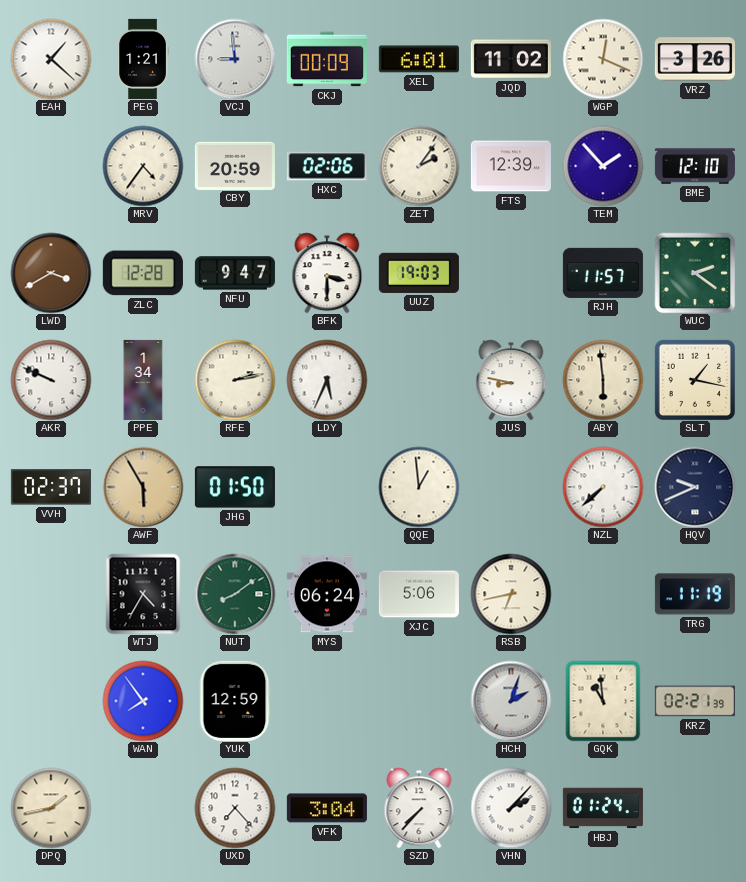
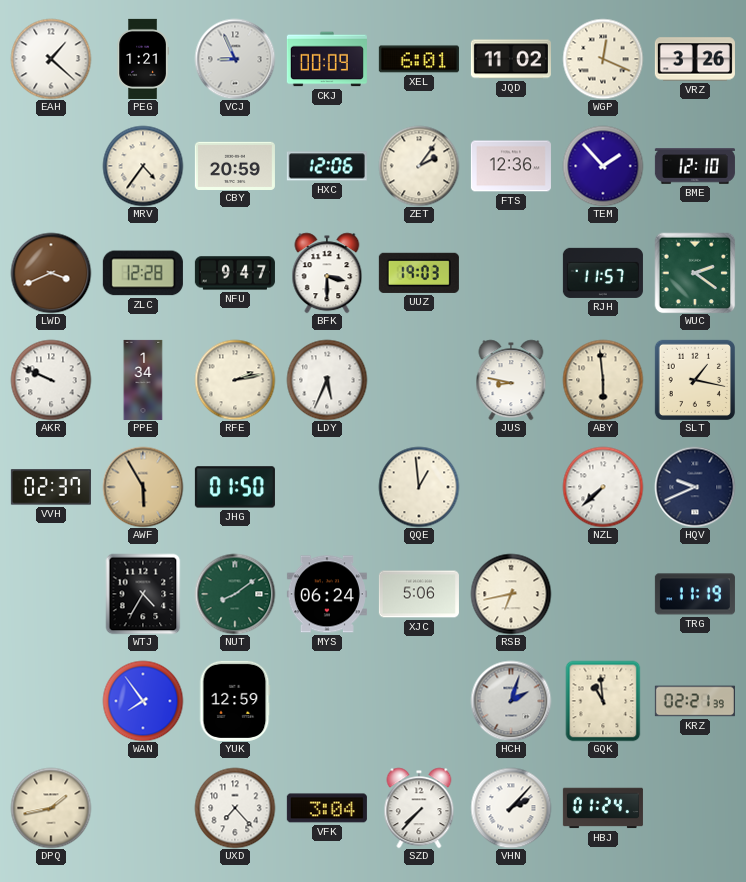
VCJ: 8:59 -> 8:56 (235, 59)
HXC: 02:06 -> 12:06 (327, 166)
FTS: 12:39 -> 12:36 (511, 166)
LWD: 3:40 -> 3:41 (51, 273)
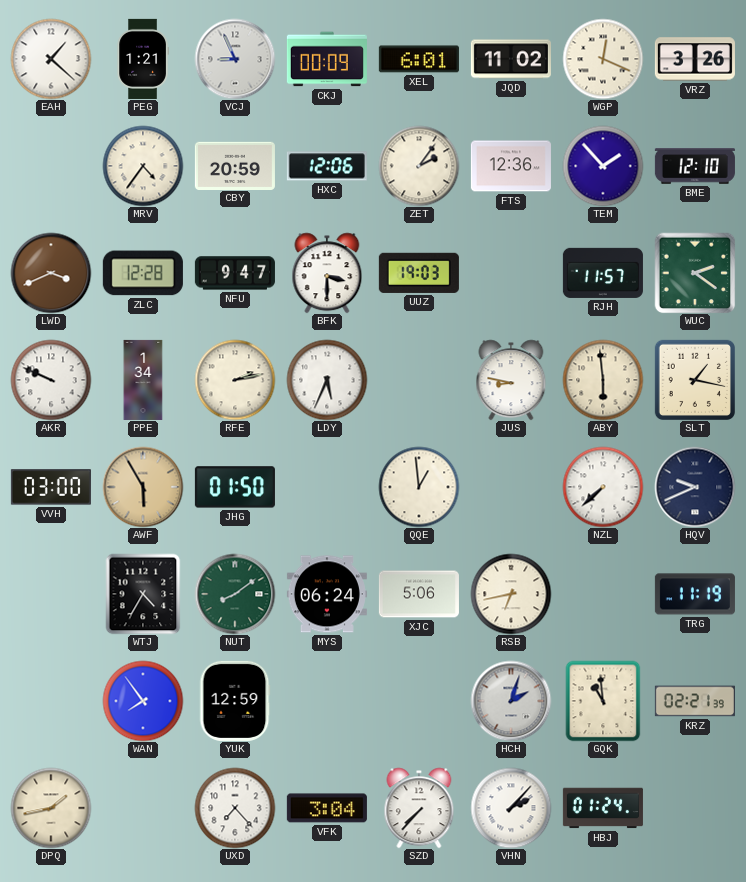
VVH: 02:37 -> 03:00 (51, 487)
